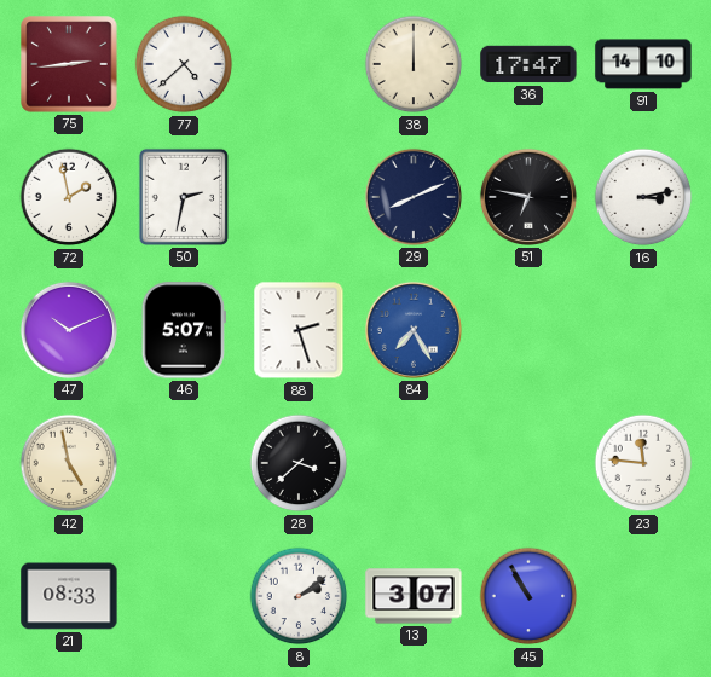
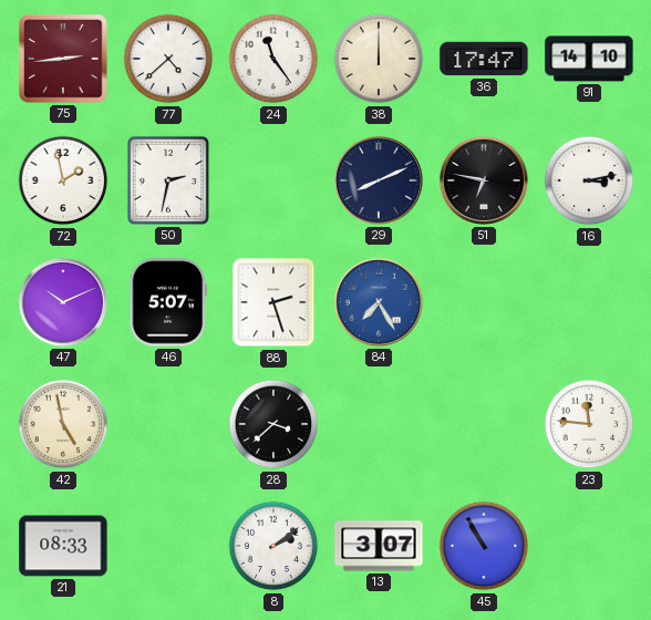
24: none -> 11:24 (273, 59)
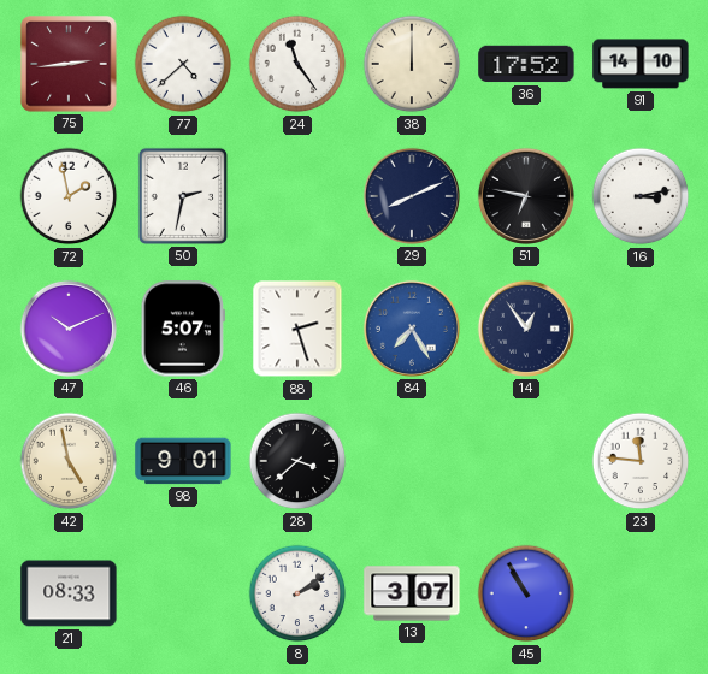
36: 17:47 -> 17:52 (526, 64)
14: none -> 12:54 (526, 329)
98: none -> 9:01 (183, 461)
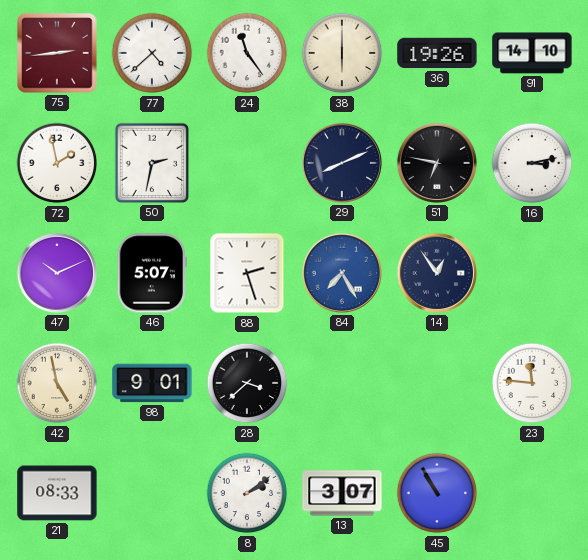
38: 12:00 -> 6:00 (342, 53)
36: 17:52 -> 19:26 (437, 53)
